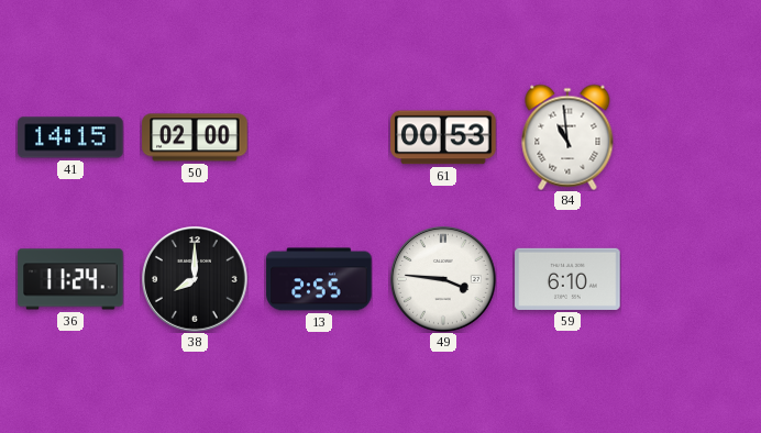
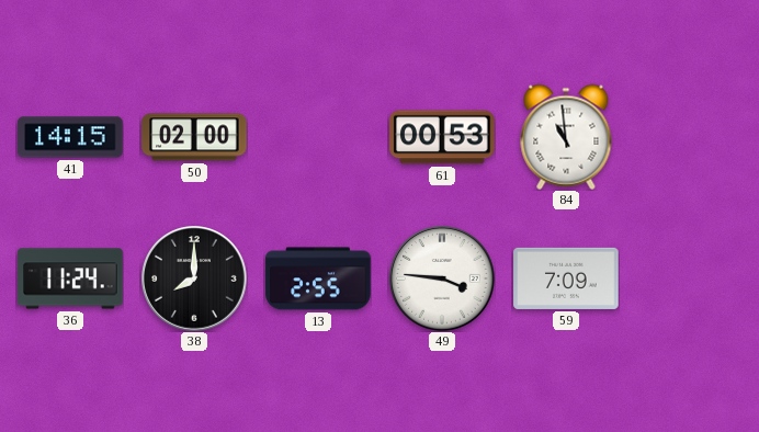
59: 6:10 -> 7:09 (566, 278)
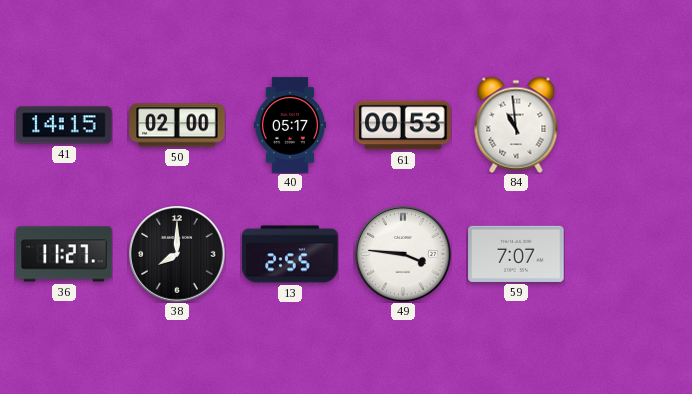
40: none -> 05:17 (290, 125)
36: 11:24 -> 11:27 (64, 254)
59: 7:09 -> 7:07 (516, 254)
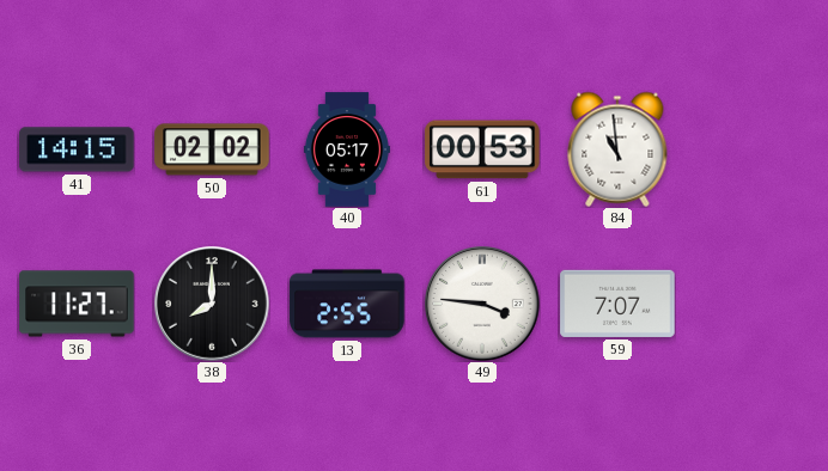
50: 02:00 -> 02:02 (212, 149)
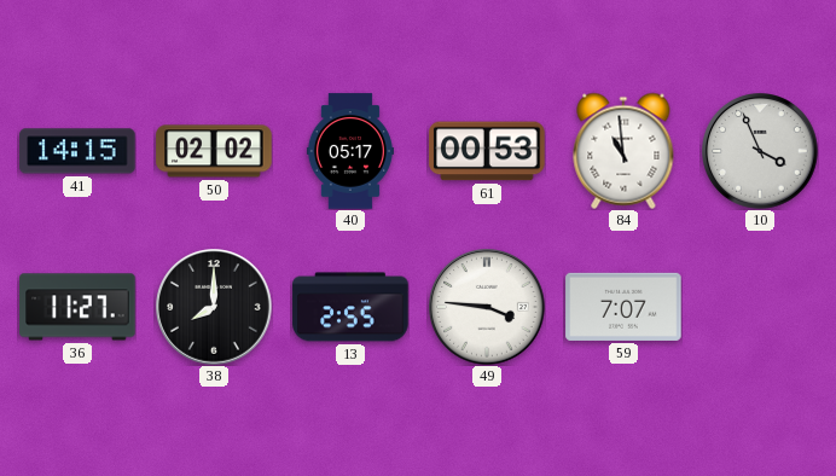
10: none -> 3:56 (760, 152)
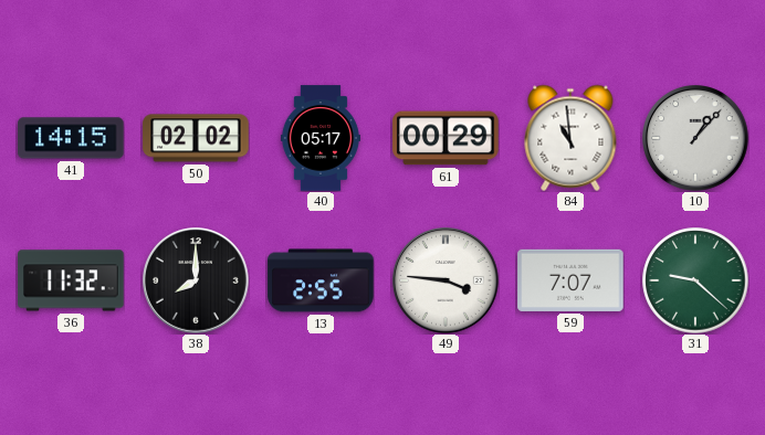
61: 00:53 -> 00:29 (446, 138)
10: 3:56 -> 1:07 (695, 139)
36: 11:27 -> 11:32 (71, 280)
31: none -> 9:22 (695, 280)
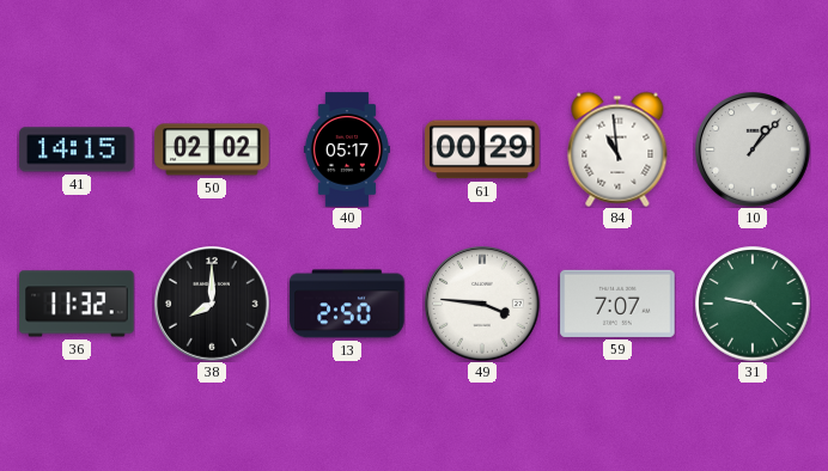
13: 2:55 -> 2:50 (347, 304)
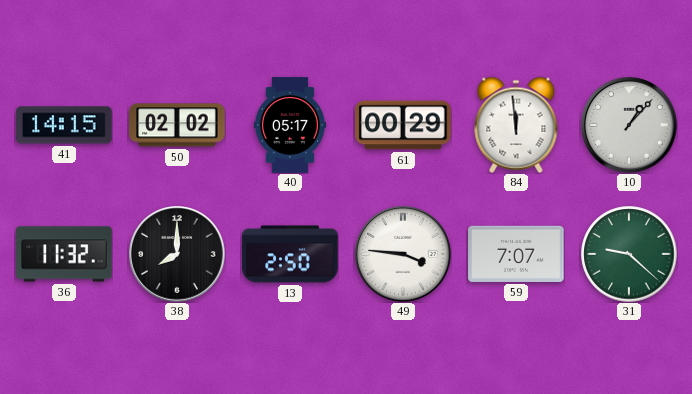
84: 10:59 -> 11:59 (516, 125)
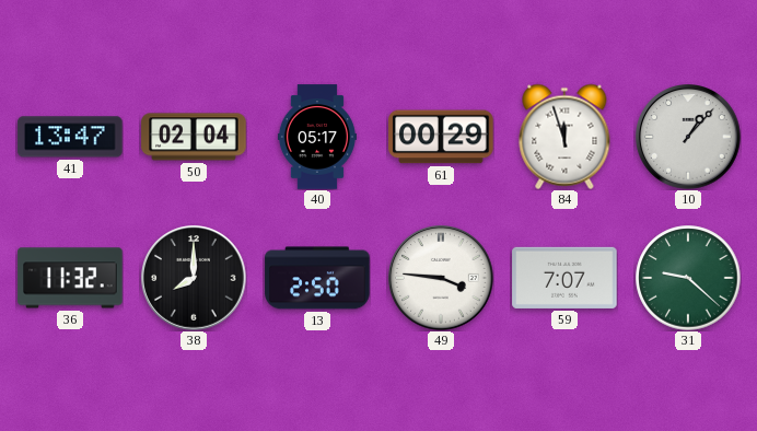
41: 14:15 -> 13:47 (70, 137)
50: 02:02 -> 02:04 (194, 137)
84: 11:59 -> 11:57 (564, 137)
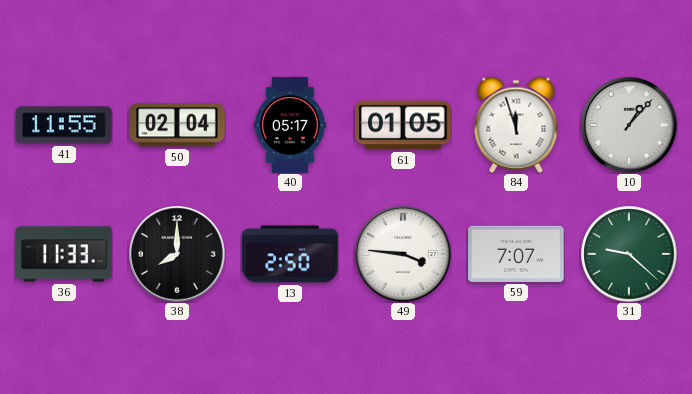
41: 13:47 -> 11:55 (64, 125)
61: 00:29 -> 01:05 (403, 125)
36: 11:32 -> 11:33 (64, 254)
